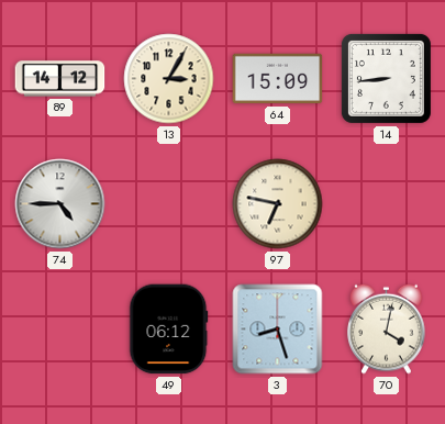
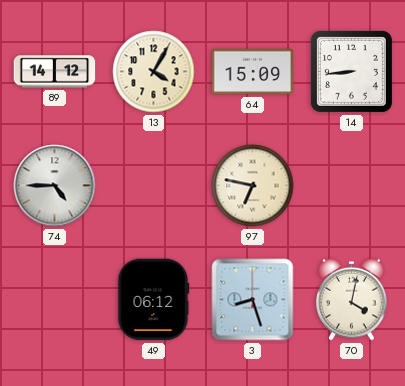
13: 3:05 -> 4:05 (154, 72)
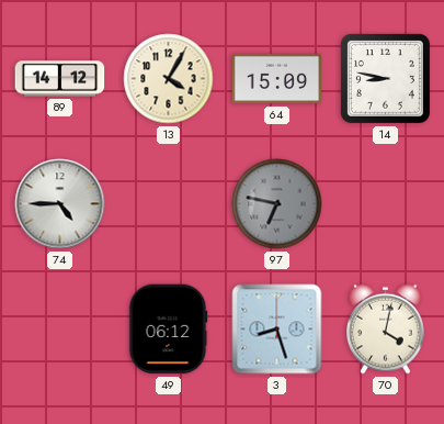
14: 8:44 -> 8:47 (385, 78)
97 dial: cream -> grey (277, 204)
